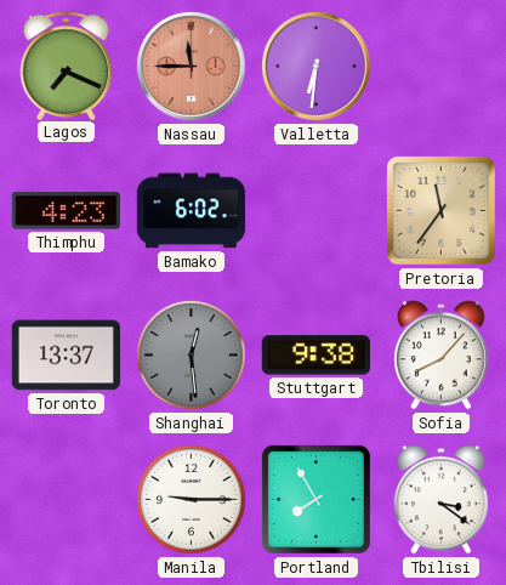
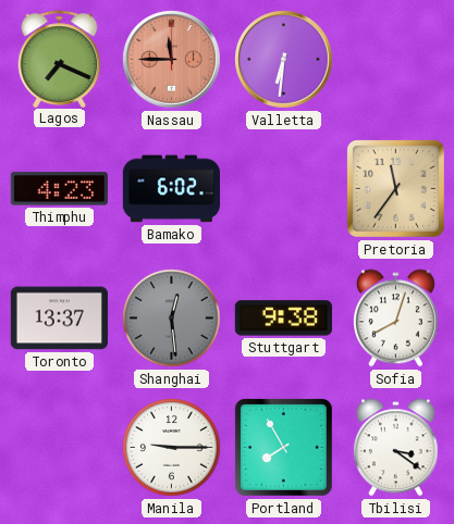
Sofia: 8:07 -> 8:03 (395, 319)
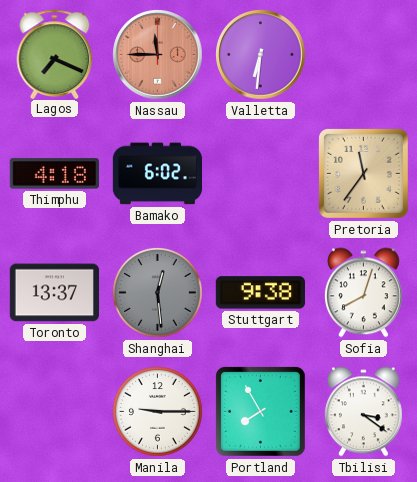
Thimphu: 4:23 -> 4:18 (54, 174)
